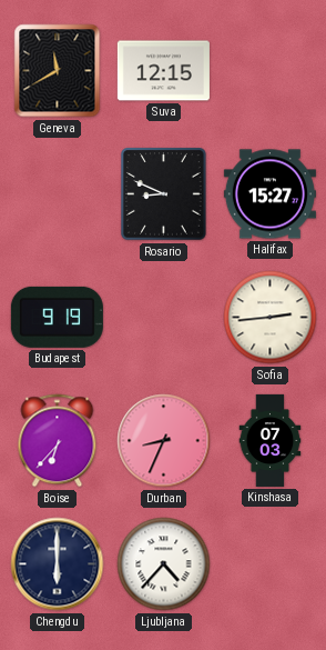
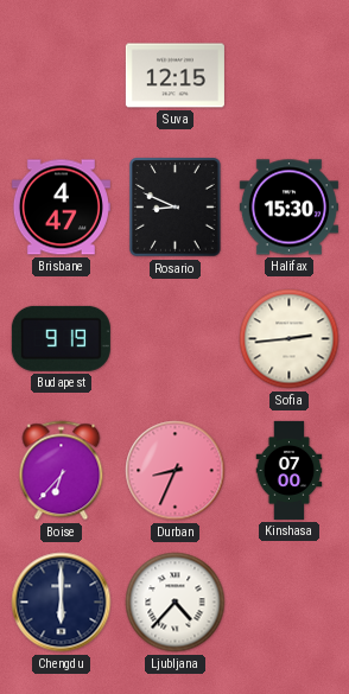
Geneva: 11:40 -> none (58, 71)
Brisbane: none -> 4:47 (61, 208)
Halifax: 15:27 -> 15:30 (288, 208)
Kinshasa: 07:03 -> 07:00 (290, 470)
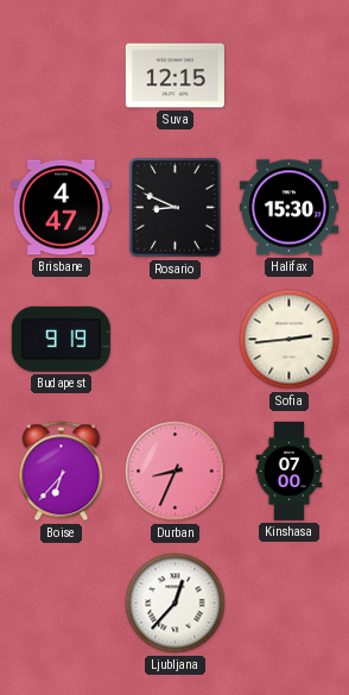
Chengdu: 6:00 -> none (62, 603)
Ljubljana: 4:37 -> 12:37 (176, 604)
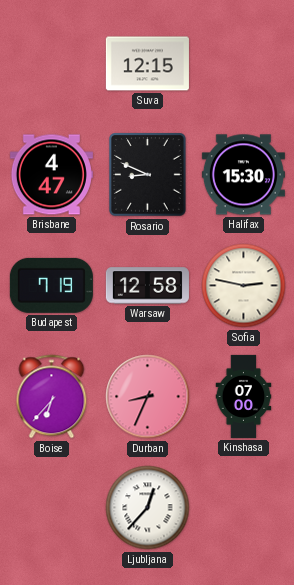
Budapest: 9:19 -> 7:19 (51, 285)
Warsaw: none -> 12:58 (147, 286)
Sofia: 2:44 -> 2:47 (244, 286)
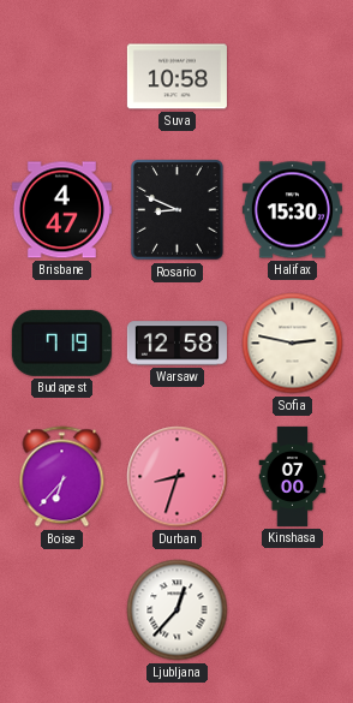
Suva: 12:15 -> 10:58 (176, 77)
Durban: 8:34 -> 8:33 (178, 477)
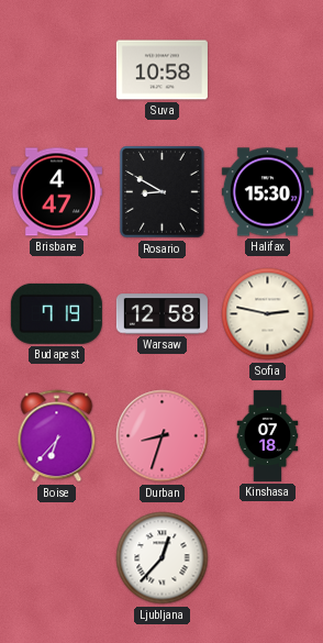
Rosario: 8:49 -> 8:50 (163, 192)
Kinshasa: 07:00 -> 07:18 (268, 435)
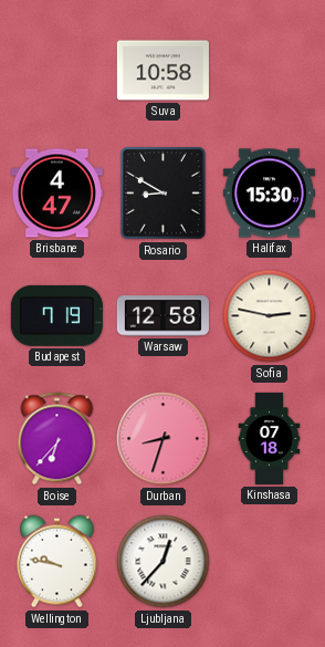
Wellington: none -> 9:47 (56, 562)
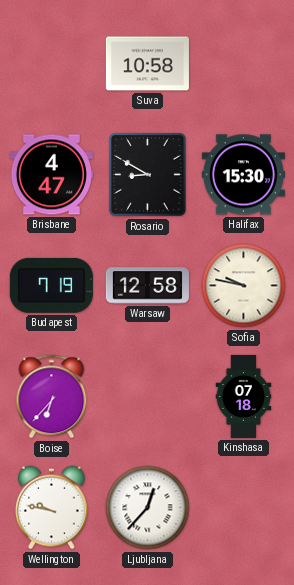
Sofia: 2:47 -> 9:47 (244, 286)
Durban: 8:33 -> none (164, 439)
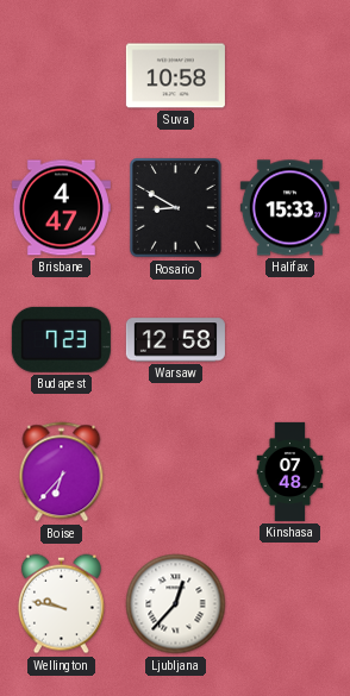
Halifax: 15:30 -> 15:33 (289, 208)
Budapest: 7:19 -> 7:23 (61, 339)
Sofia: 9:47 -> none (244, 286)
Kinshasa: 07:18 -> 07:48 (290, 471)
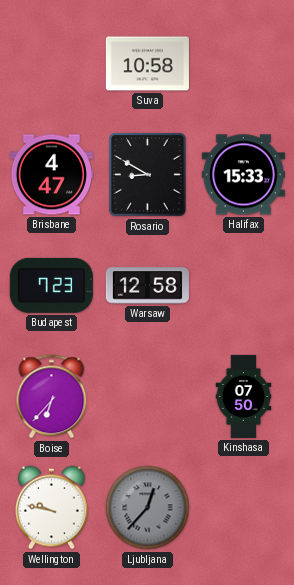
Kinshasa: 07:48 -> 07:50 (244, 396)
Ljubljana dial: white -> grey (148, 508)
